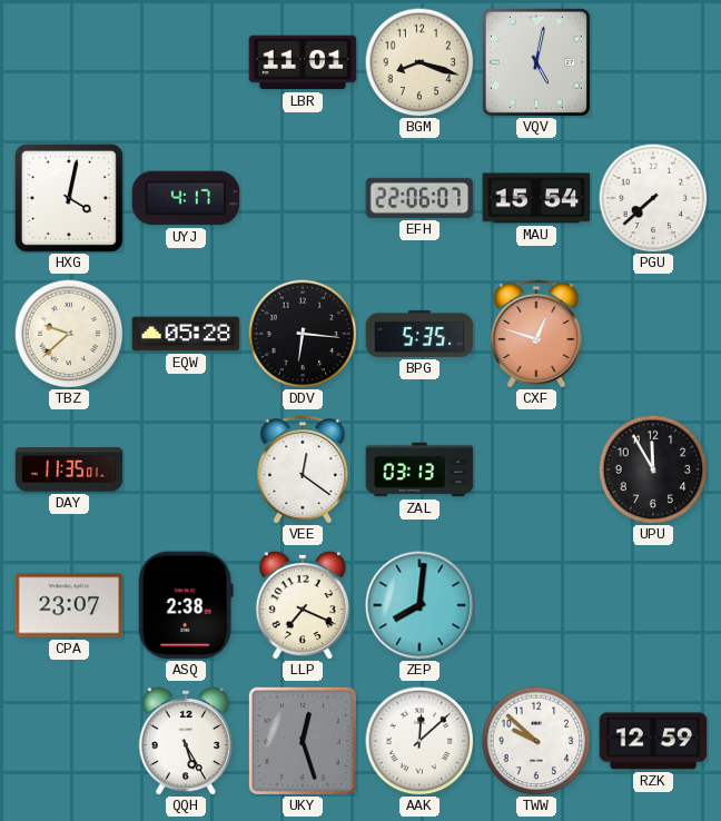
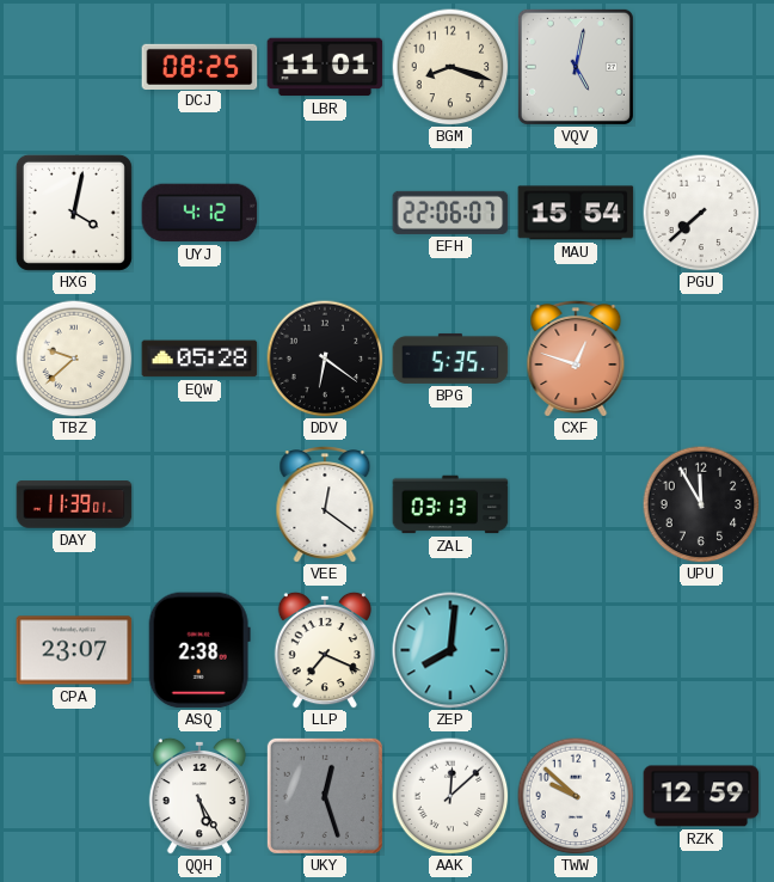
DCJ: none -> 08:25 (199, 66)
UYJ: 4:17 -> 4:12 (199, 213)
DDV: 6:16 -> 6:21 (325, 359)
DAY: 11:35 -> 11:39 (74, 504)
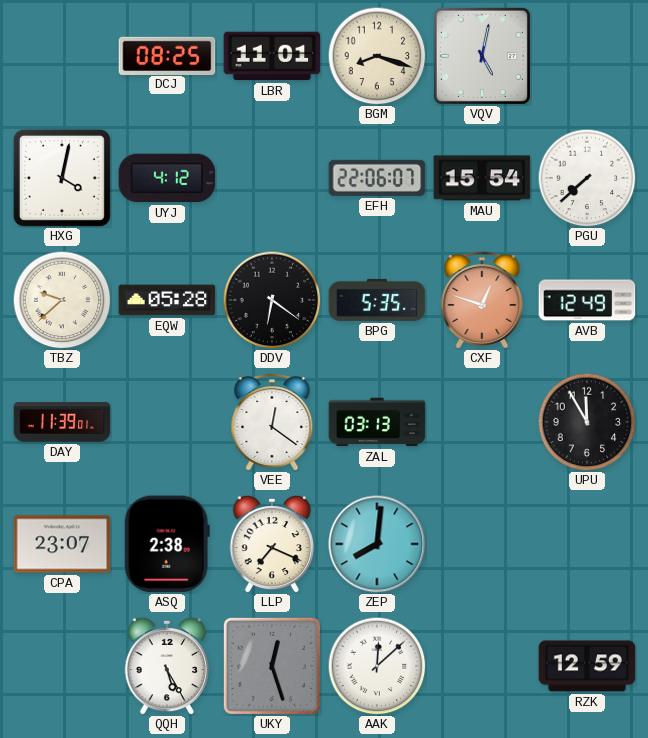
AVB: none -> 12:49 (587, 300)
TWW: 9:52 -> none (576, 796)
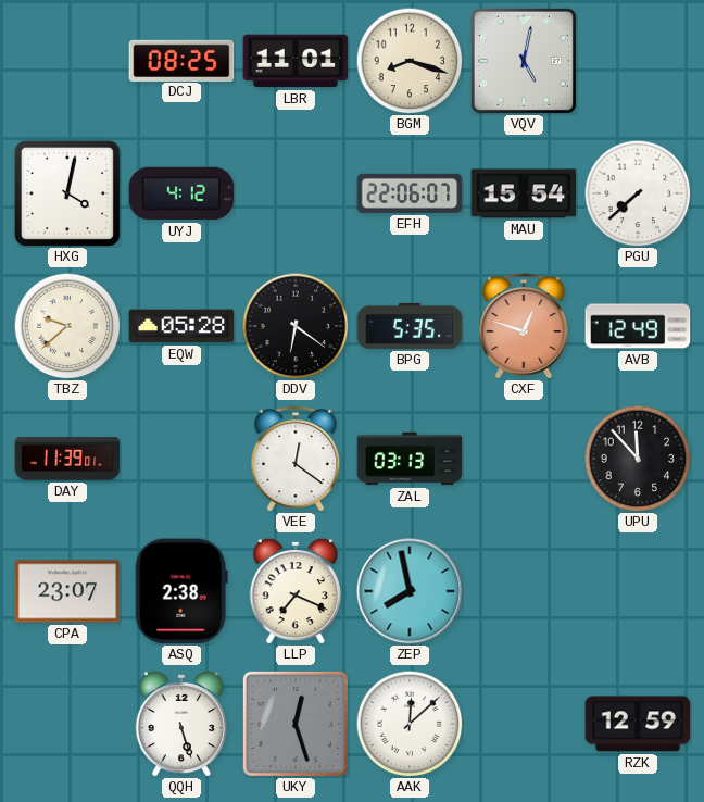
UPU: 11:55 -> 11:53 (638, 459)
ZEP: 8:01 -> 7:58 (410, 591)
QQH: 5:25 -> 5:27 (180, 724)
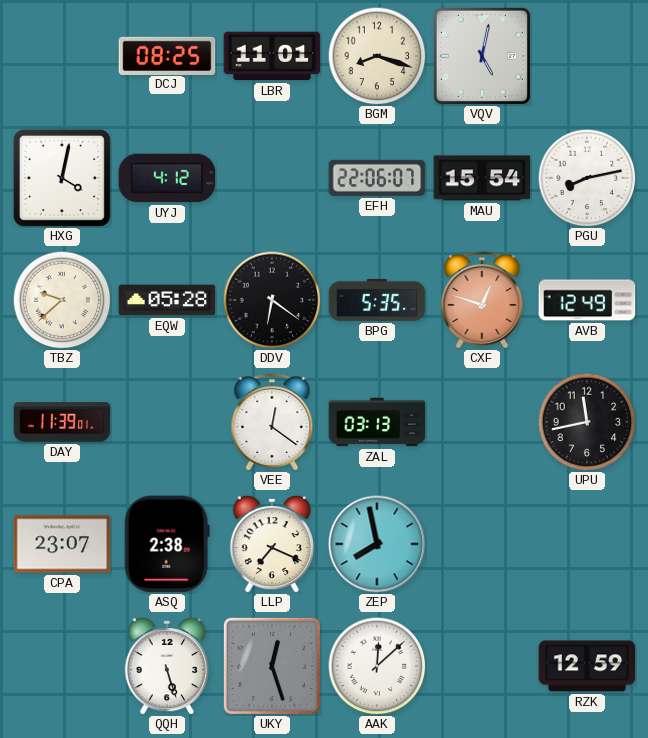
PGU: 7:38 -> 8:13 (587, 178)
UPU: 11:53 -> 11:43 (587, 422)
